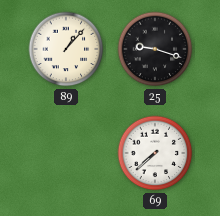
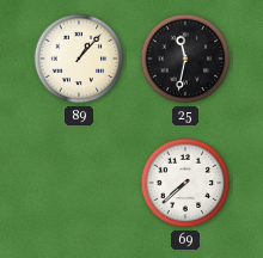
25: 9:18 -> 11:32 (185, 59)
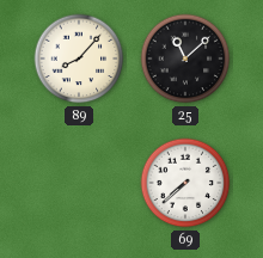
89: 1:07 -> 8:07 (79, 59)
25: 11:32 -> 11:08 (185, 59)
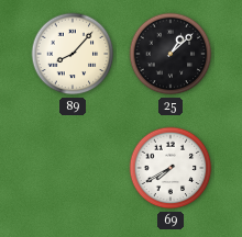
25: 11:08 -> 1:08 (170, 54)
69: 7:38 -> 7:40 (170, 168)
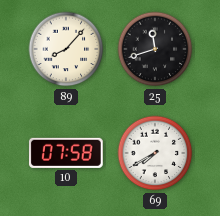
25: 1:08 -> 11:42 (155, 49)
10: none -> 07:58 (66, 153)
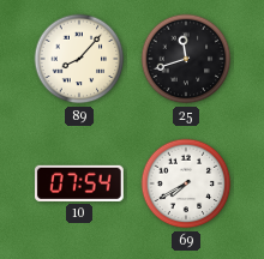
10: 07:58 -> 07:54 (79, 183)
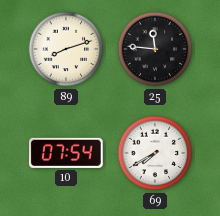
89: 8:07 -> 8:12 (66, 49)
25: 11:42 -> 11:46 (155, 49)
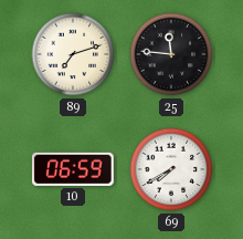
89: 8:12 -> 7:12 (73, 54)
10: 07:54 -> 06:59 (73, 169)
